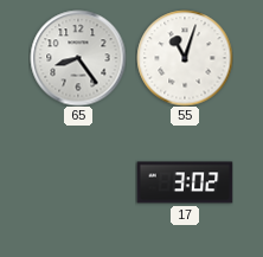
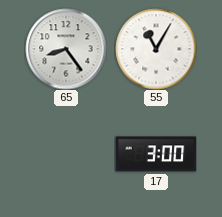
55: 11:03 -> 11:05 (156, 49)
17: 3:02 -> 3:00 (156, 154)
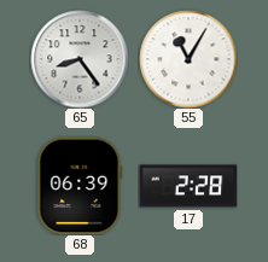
68: none -> 06:39 (80, 186)
17: 3:00 -> 2:28 (188, 186)
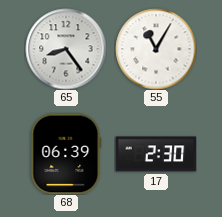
17: 2:28 -> 2:30 (156, 154)
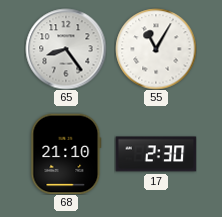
68: 06:39 -> 21:10 (66, 154)
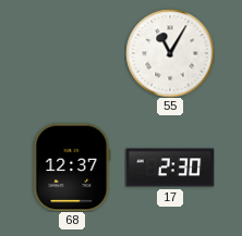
65: 8:24 -> none (66, 49)
68: 21:10 -> 12:37 (72, 167)
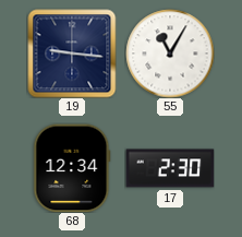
19: none -> 9:16 (72, 54)
68: 12:37 -> 12:34 (72, 168)
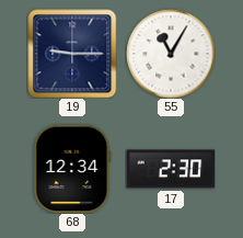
19: 9:16 -> 9:15 (72, 54)
